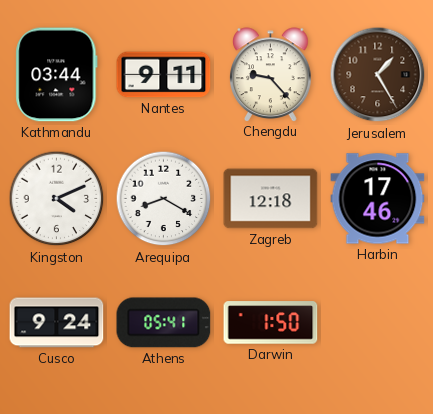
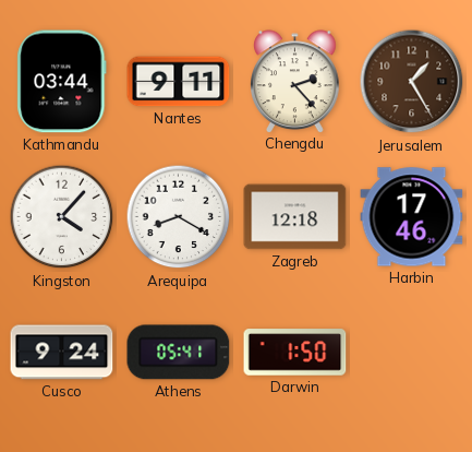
Chengdu: 9:23 -> 2:23 (295, 81)
Kingston: 4:11 -> 4:07 (62, 217)
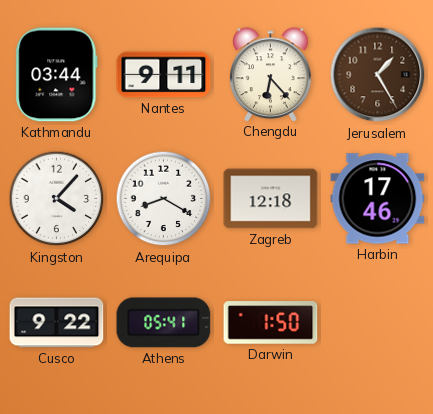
Chengdu: 2:23 -> 6:23 (271, 74)
Cusco: 9:24 -> 9:22 (57, 323)
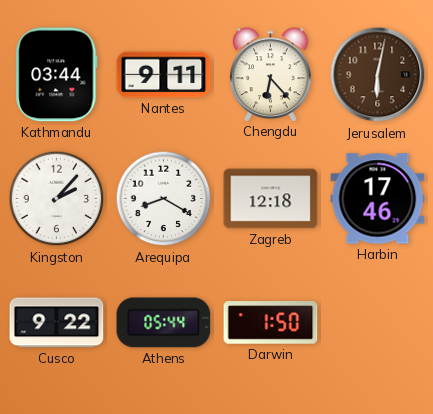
Jerusalem: 1:25 -> 6:02 (378, 75)
Kingston: 4:07 -> 2:07 (57, 199)
Athens: 05:41 -> 05:44 (164, 323)
